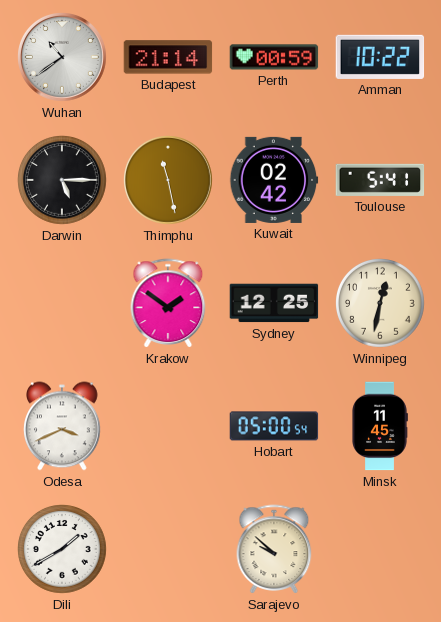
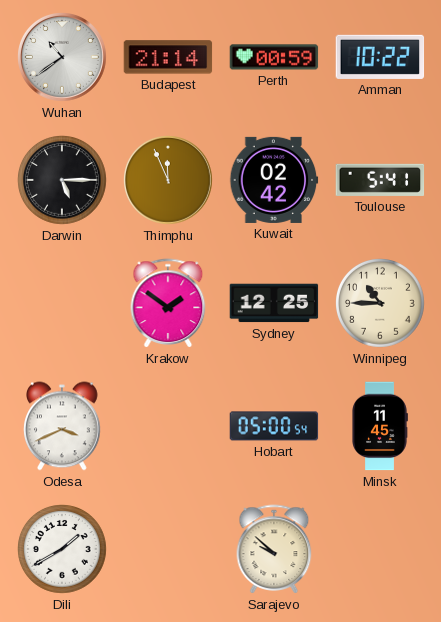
Thimphu: 11:28 -> 11:56 (169, 181)
Winnipeg: 12:32 -> 10:45 (381, 304)
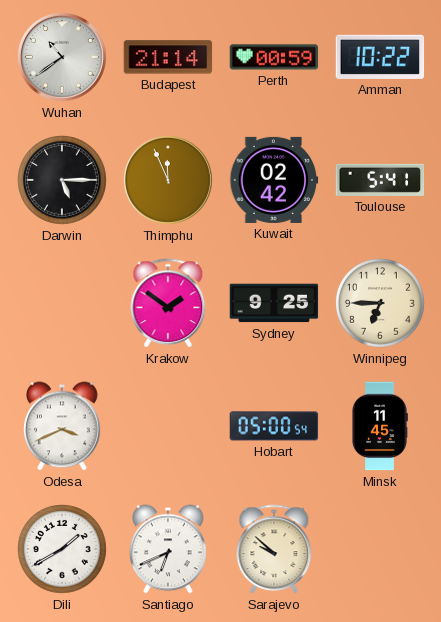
Sydney: 12:25 -> 9:25 (274, 303)
Winnipeg: 10:45 -> 6:45 (381, 304)
Santiago: none -> 6:41 (169, 549)
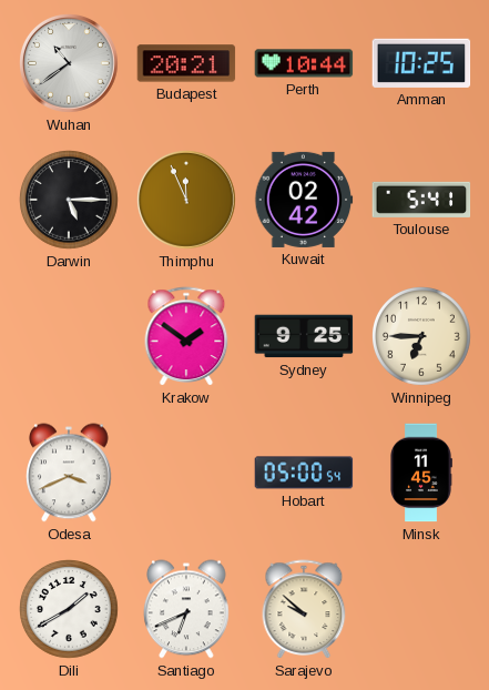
Budapest: 21:14 -> 20:21 (186, 63)
Perth: 00:59 -> 10:44 (304, 63)
Amman: 10:22 -> 10:25 (421, 63)
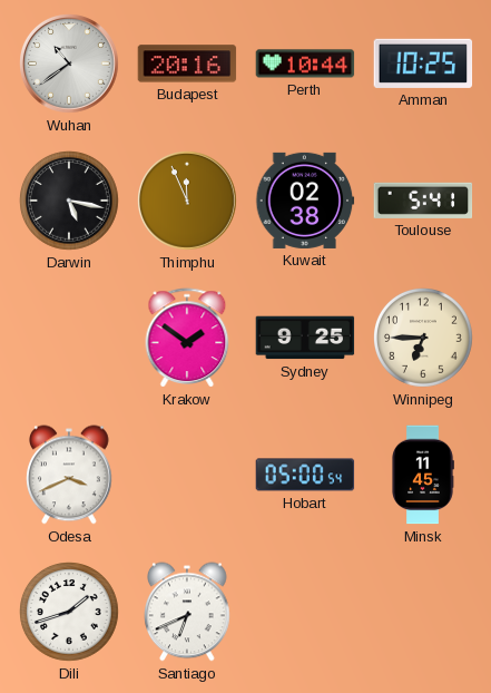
Budapest: 20:21 -> 20:16 (187, 64)
Darwin: 5:15 -> 5:17 (70, 202)
Kuwait: 02:42 -> 02:38 (305, 201)
Dili: 1:40 -> 1:42 (70, 613)
Sarajevo: 9:52 -> none (304, 609)
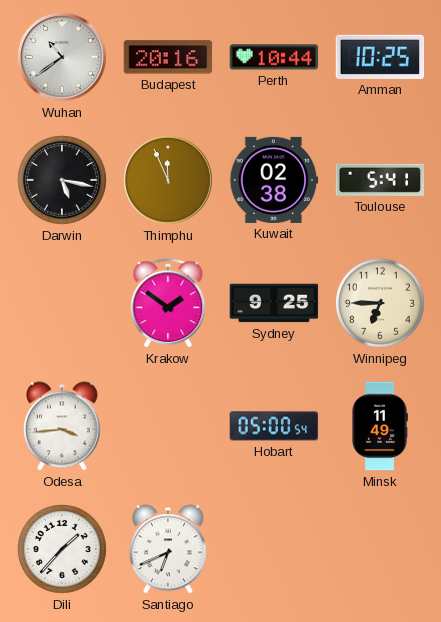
Odesa: 3:41 -> 3:44 (63, 426)
Minsk: 11:45 -> 11:49 (380, 426)
Dili: 1:42 -> 1:37 (63, 550)
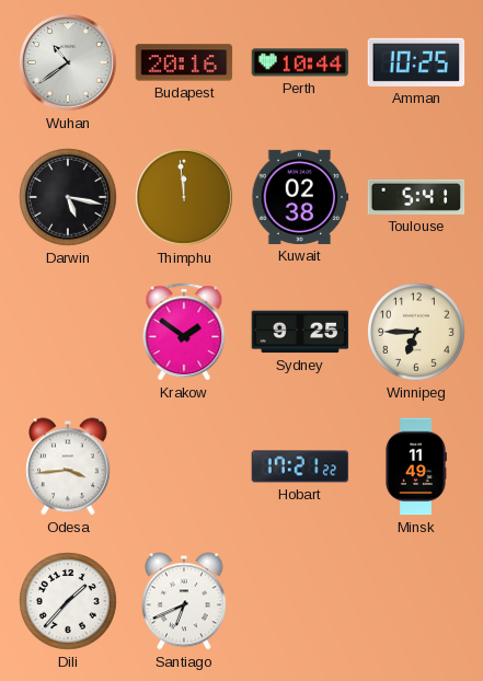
Thimphu: 11:56 -> 11:59 (185, 198)
Hobart: 05:00 -> 17:21 (300, 466)
